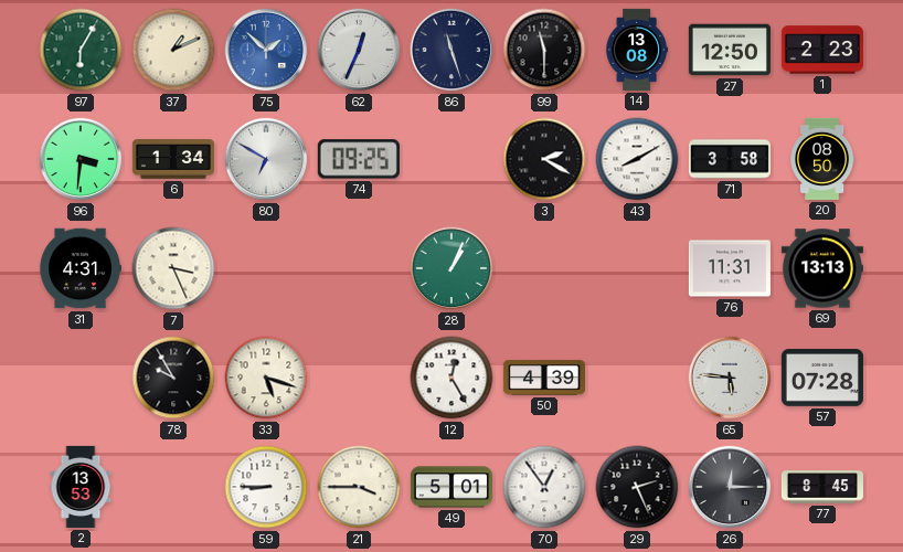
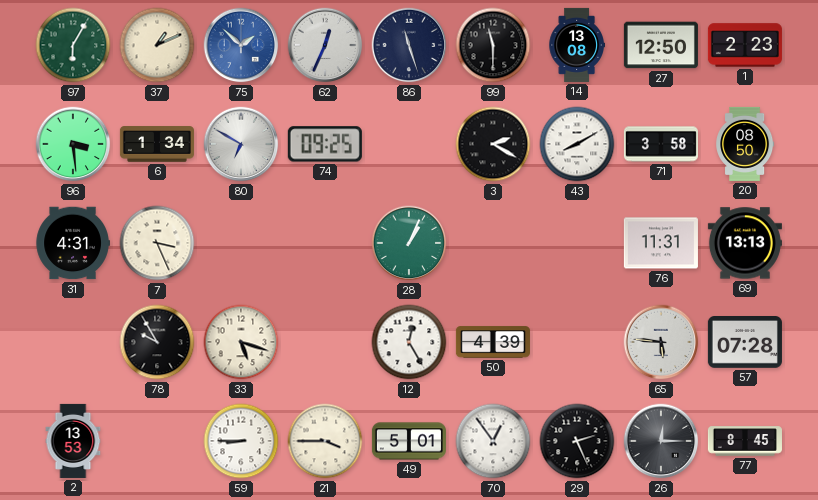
96: 3:31 -> 3:29 (73, 144)
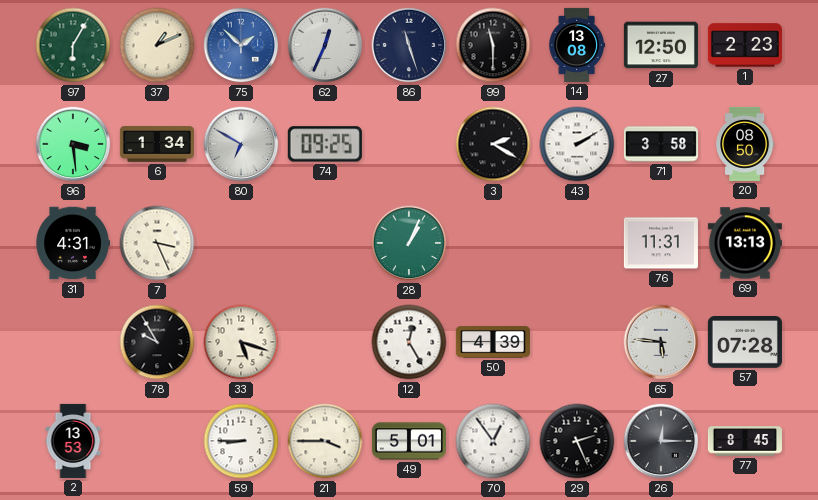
43: 8:10 -> 2:10 (577, 144)
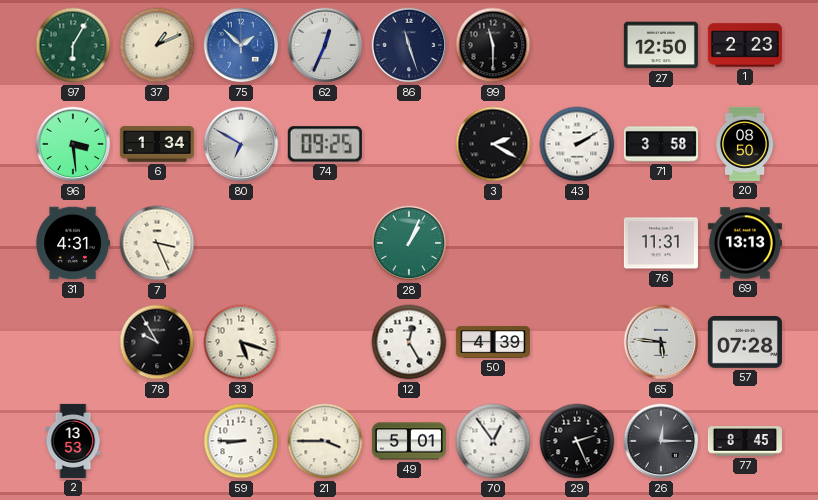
14: 13:08 -> none (576, 45)
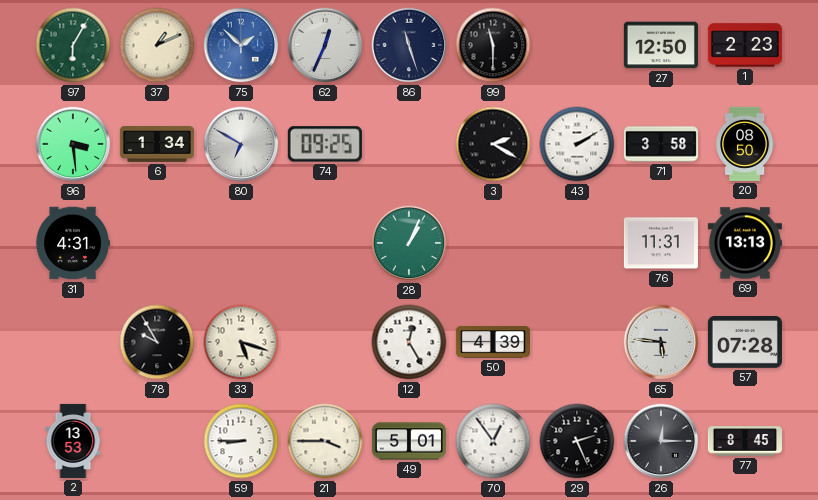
7: 3:26 -> none (157, 243)
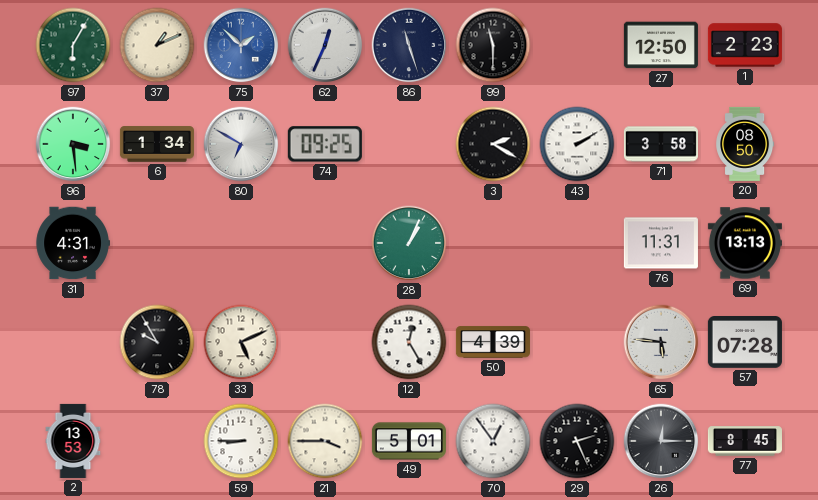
33: 5:18 -> 5:11 (241, 342)
